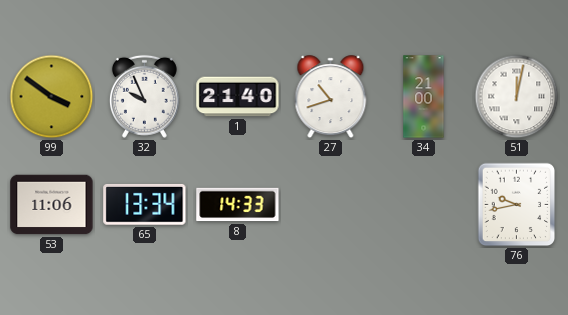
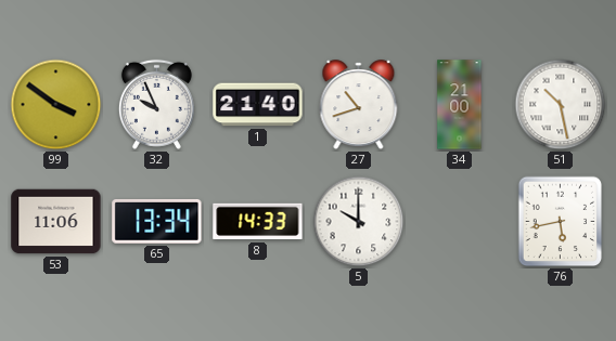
51: 12:02 -> 10:28 (561, 105)
5: none -> 10:00 (359, 222)
76: 9:43 -> 5:43 (561, 222)
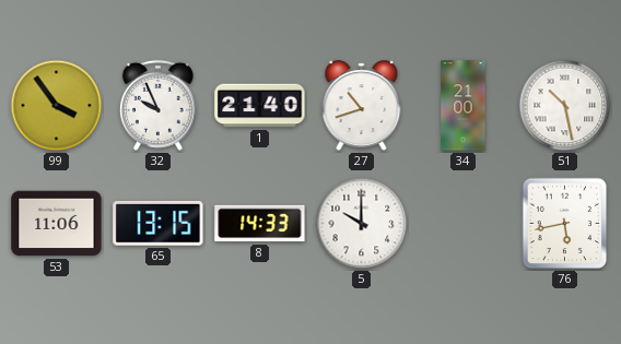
99: 3:51 -> 3:54 (57, 106)
65: 13:34 -> 13:15 (159, 223)
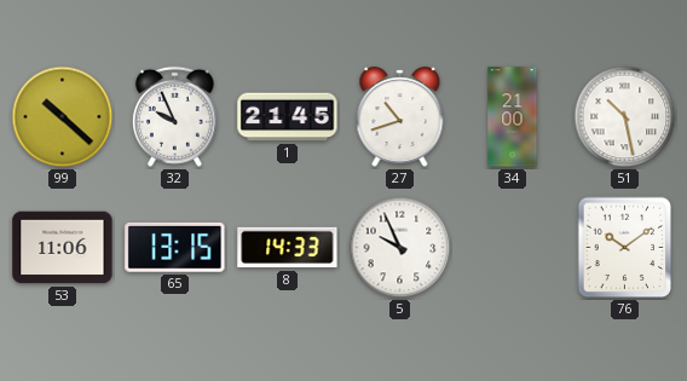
99: 3:54 -> 10:22 (63, 117)
1: 21:40 -> 21:45 (288, 117)
5: 10:00 -> 9:56 (400, 248)
76: 5:43 -> 10:09 (625, 248)
